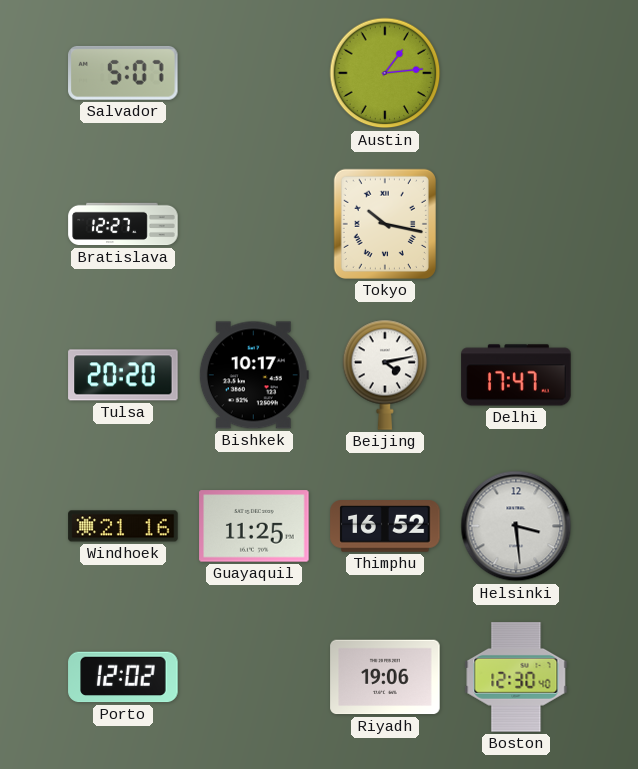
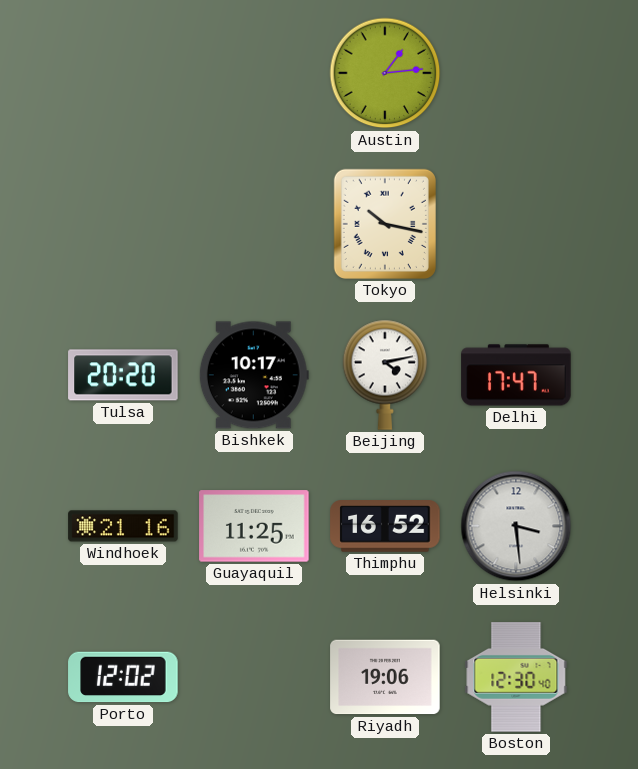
Salvador: 5:07 -> none (123, 73)
Bratislava: 12:27 -> none (123, 224)
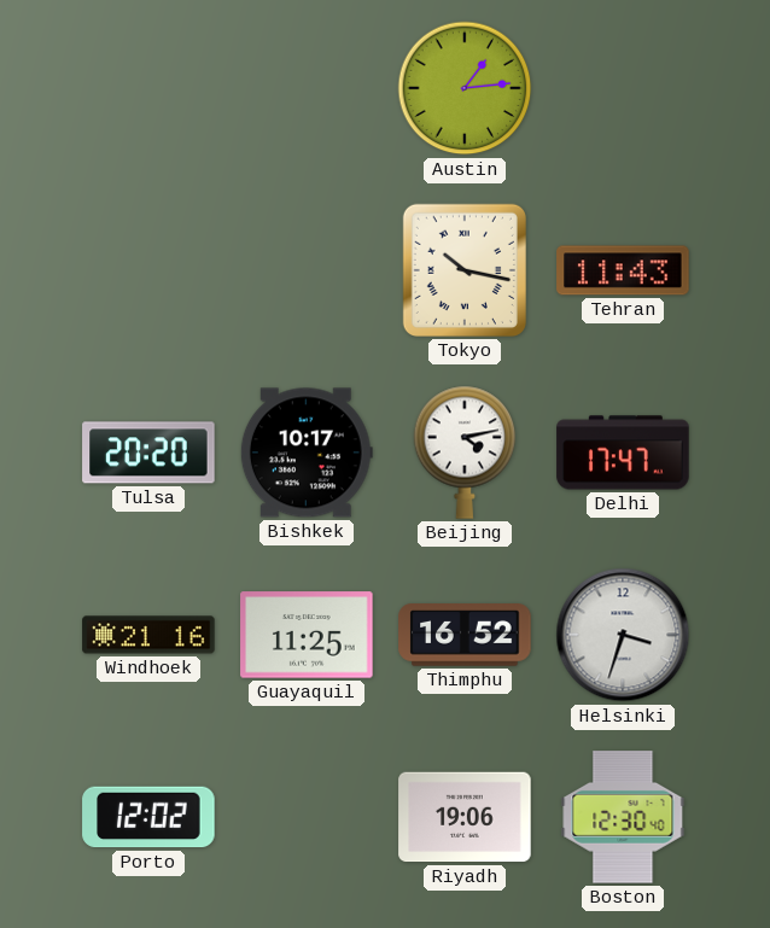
Tehran: none -> 11:43 (623, 270)
Helsinki: 3:29 -> 3:33 (623, 635)
